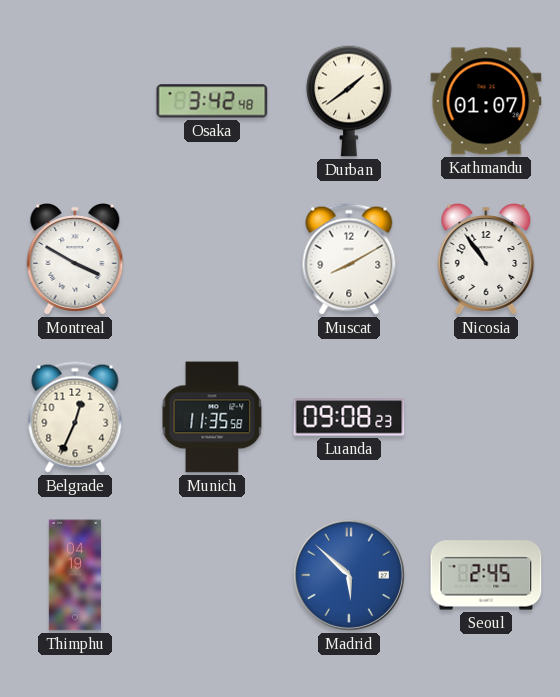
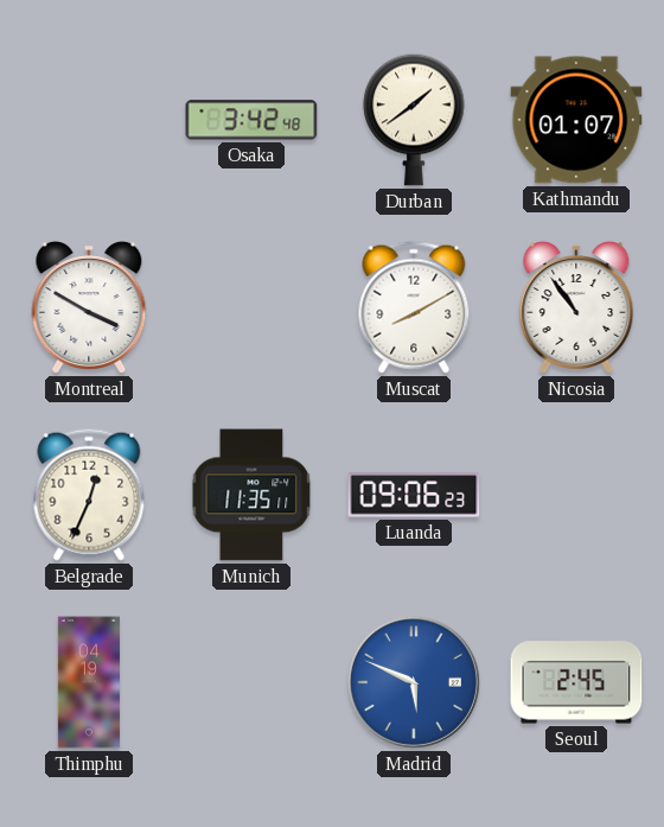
Munich: 11:35:58 -> 11:35:11 (251, 495)
Luanda: 09:08 -> 09:06 (414, 495)
Madrid: 5:52 -> 5:49 (414, 682)
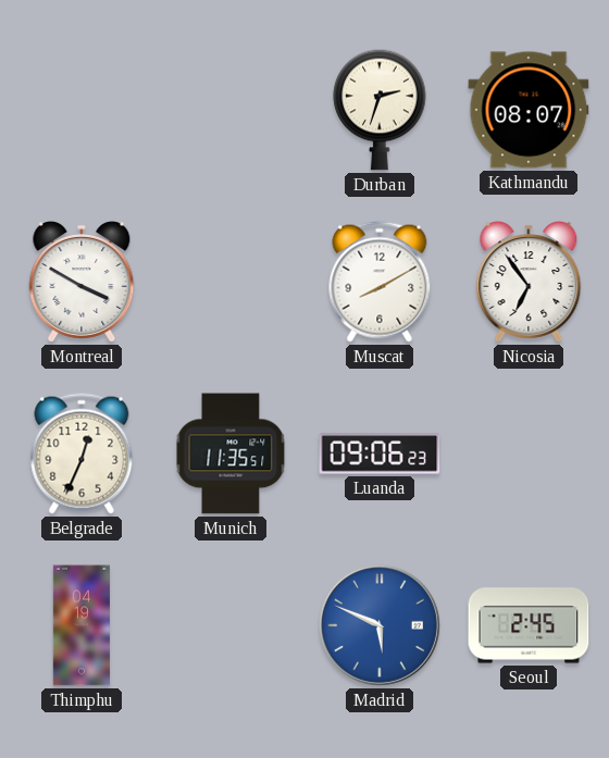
Osaka: 3:42 -> none (251, 120)
Durban: 1:39 -> 2:33 (380, 110)
Kathmandu: 01:07 -> 08:07 (529, 110)
Nicosia: 10:54 -> 6:54 (529, 283)
Munich: 11:35:11 -> 11:35:51 (231, 453)
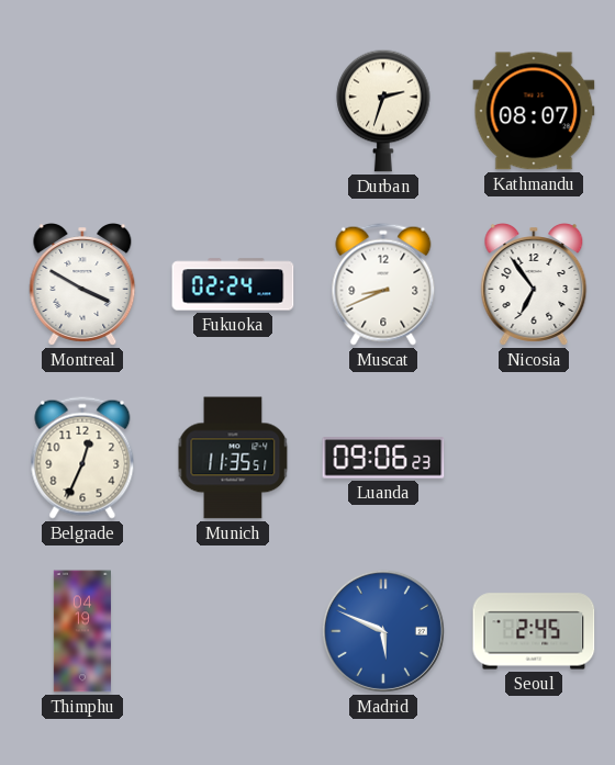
Fukuoka: none -> 02:24 (233, 284)
Muscat: 8:10 -> 8:41 (383, 284)
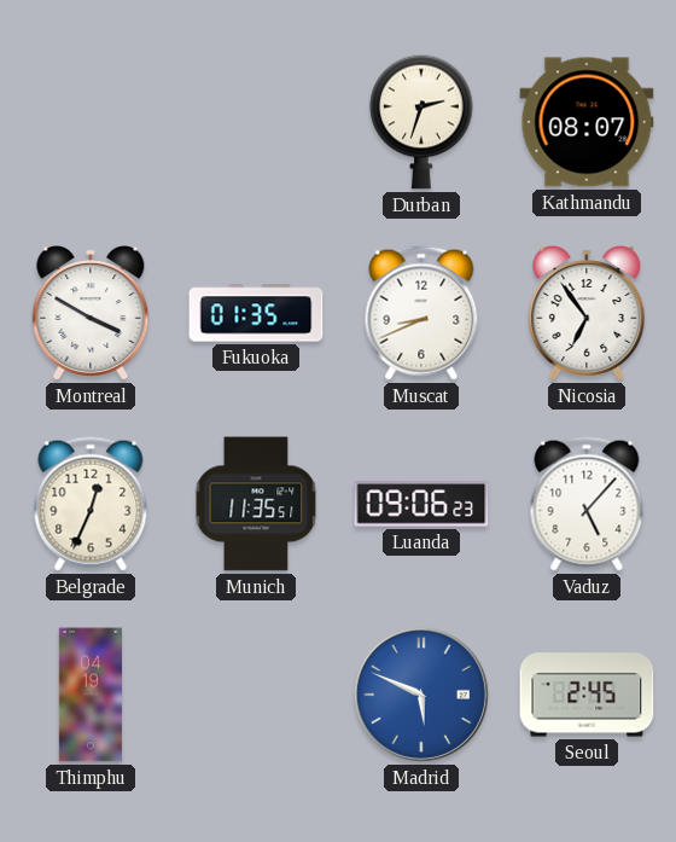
Fukuoka: 02:24 -> 01:35 (256, 313)
Vaduz: none -> 5:07 (587, 504)
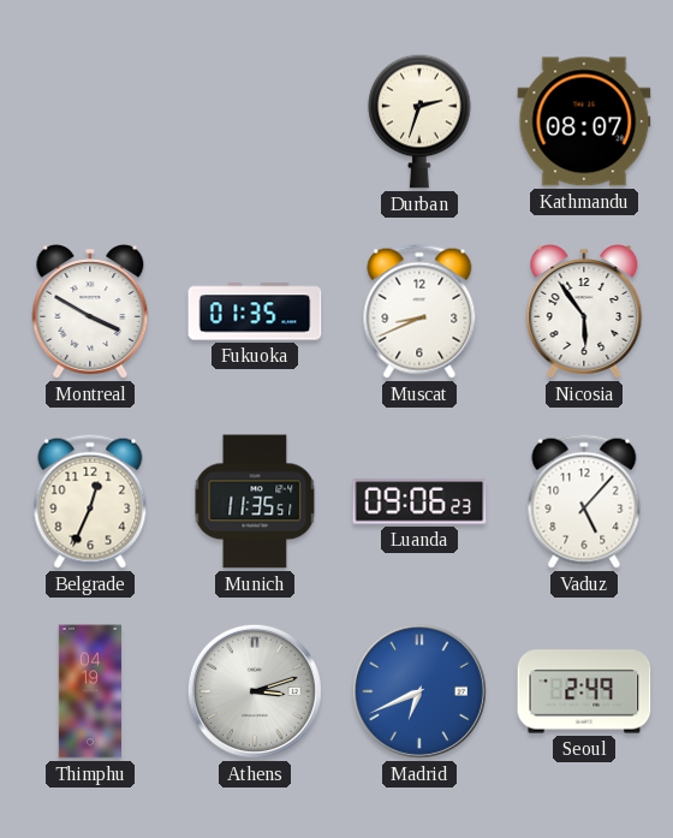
Nicosia: 6:54 -> 5:54 (584, 313)
Athens: none -> 3:12 (255, 691)
Madrid: 5:49 -> 6:41 (419, 691)
Seoul: 2:45 -> 2:49 (584, 691)
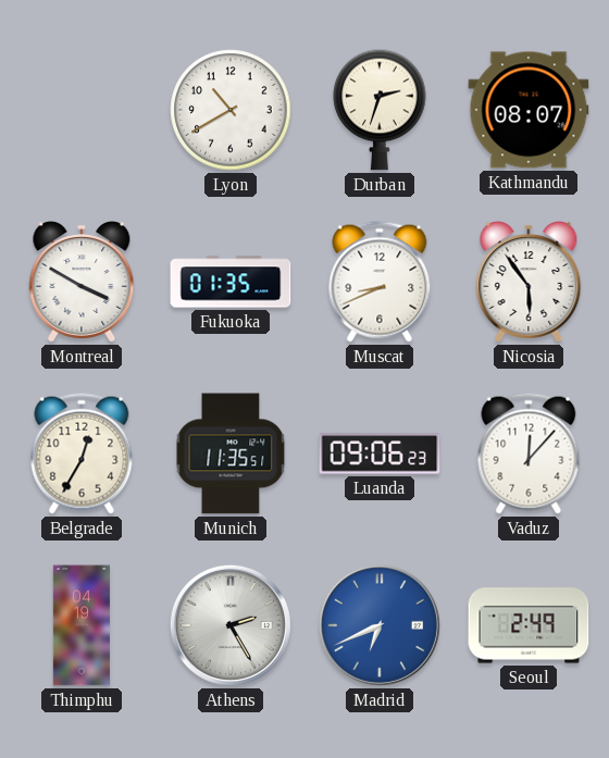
Lyon: none -> 10:40 (231, 110)
Belgrade: 12:34 -> 12:35 (82, 453)
Vaduz: 5:07 -> 12:07 (529, 453)
Athens: 3:12 -> 2:25 (231, 625)
